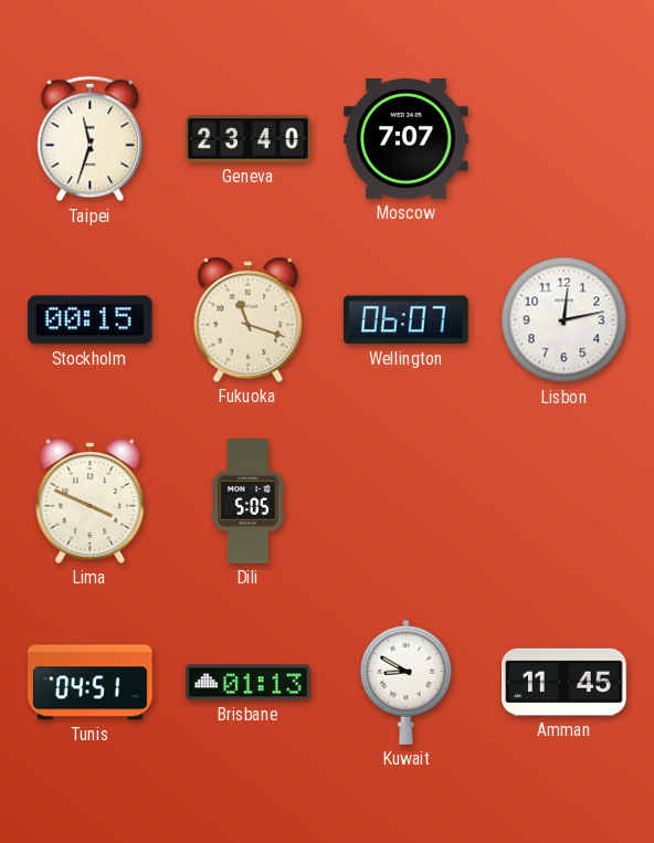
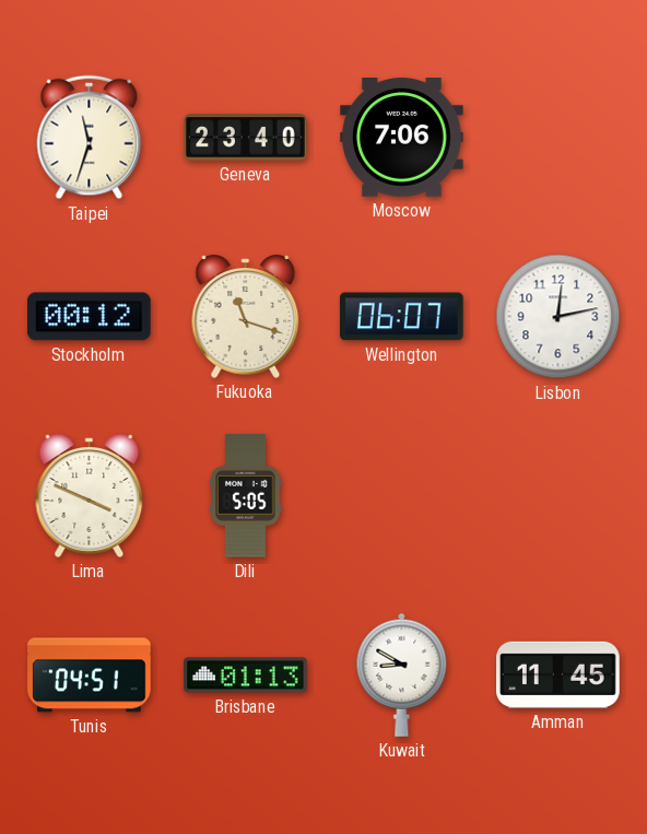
Moscow: 7:07 -> 7:06 (402, 138)
Stockholm: 00:15 -> 00:12 (90, 317)
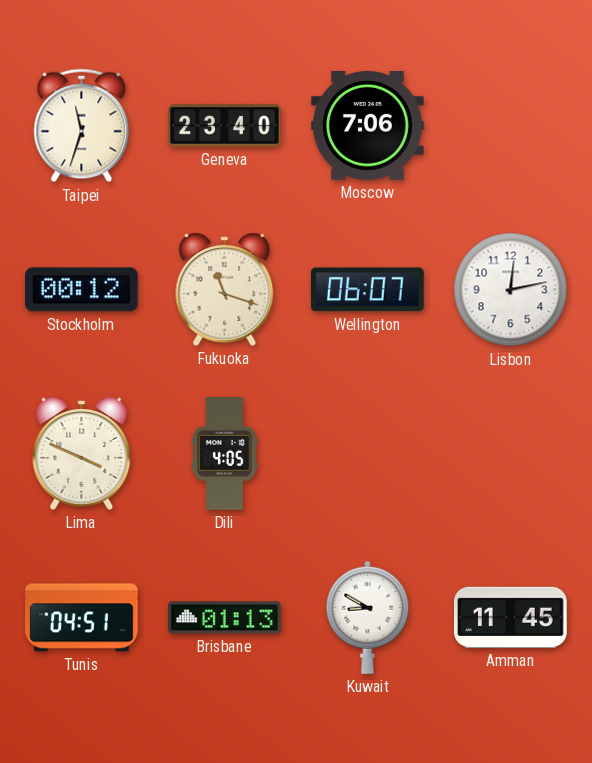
Dili: 5:05 -> 4:05 (225, 454)
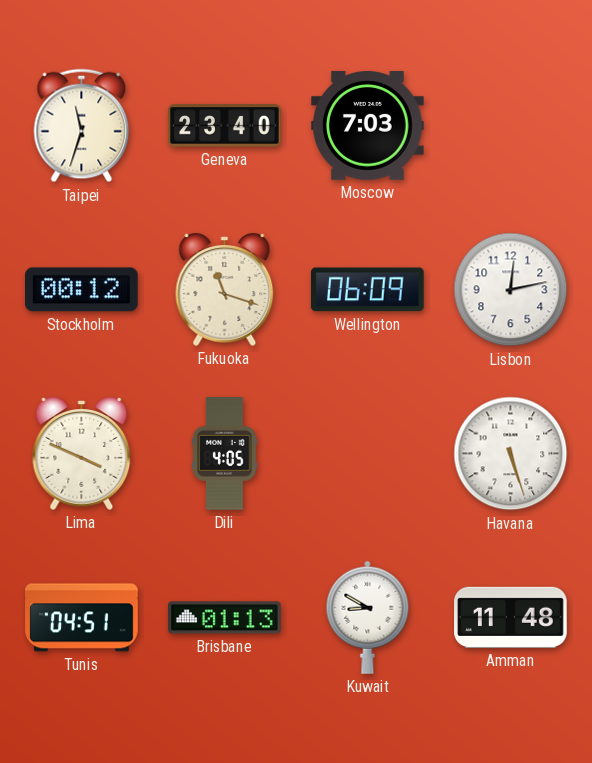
Moscow: 7:06 -> 7:03 (368, 126)
Wellington: 06:07 -> 06:09 (367, 290)
Havana: none -> 5:27 (511, 454)
Amman: 11:45 -> 11:48 (511, 617)
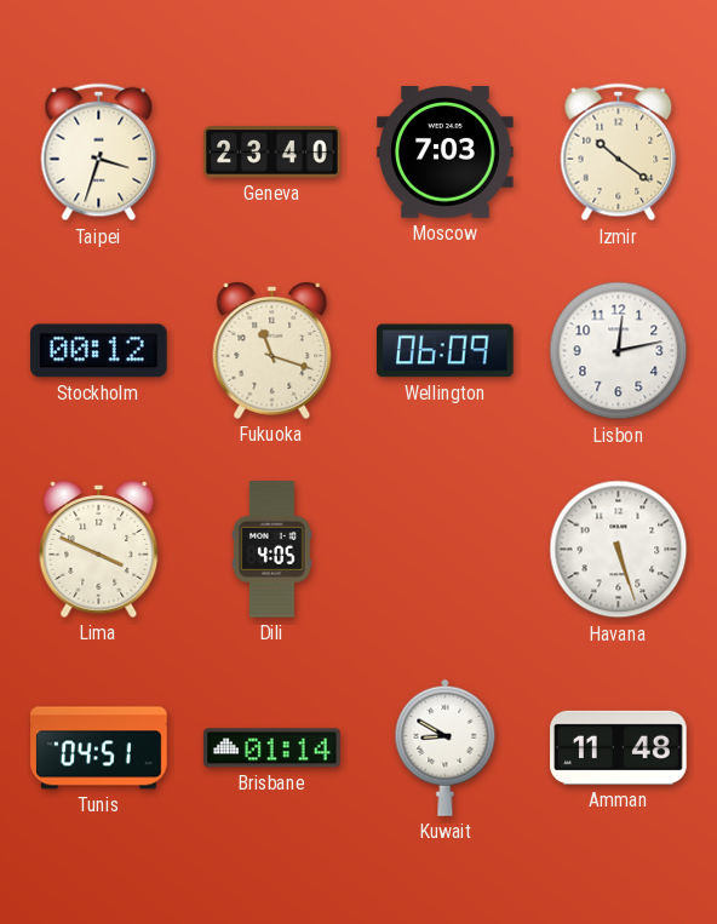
Taipei: 11:33 -> 3:33 (99, 153)
Izmir: none -> 10:21 (619, 153)
Brisbane: 01:13 -> 01:14 (273, 748)
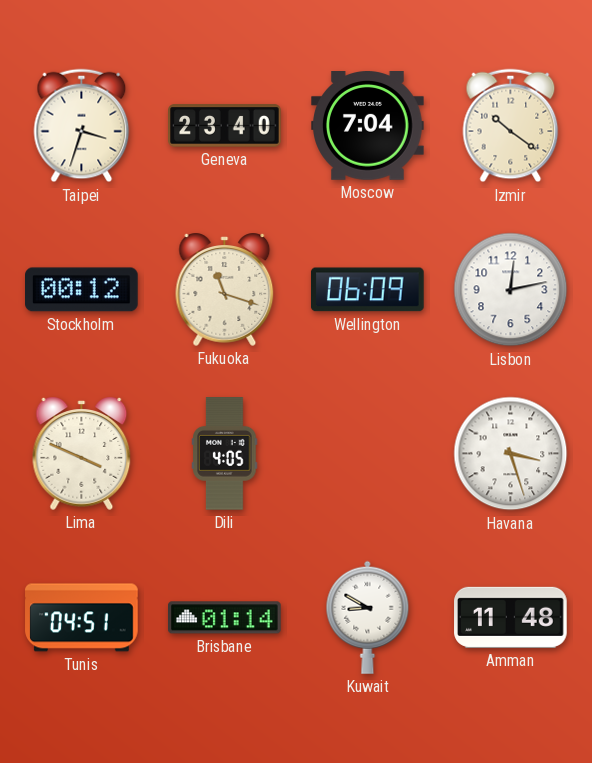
Moscow: 7:03 -> 7:04 (368, 126)
Havana: 5:27 -> 3:27 (511, 454)
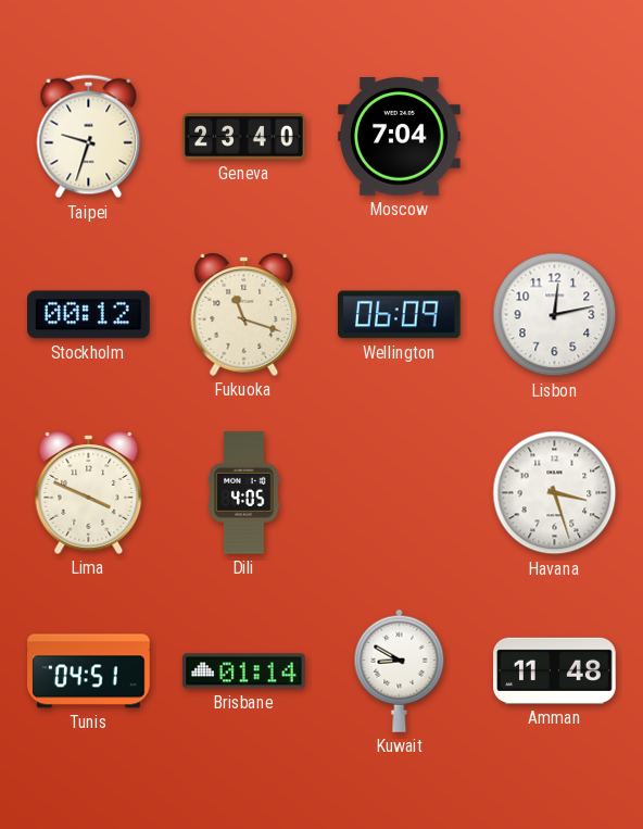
Taipei: 3:33 -> 9:33 (89, 137)
Izmir: 10:21 -> none (511, 126)
